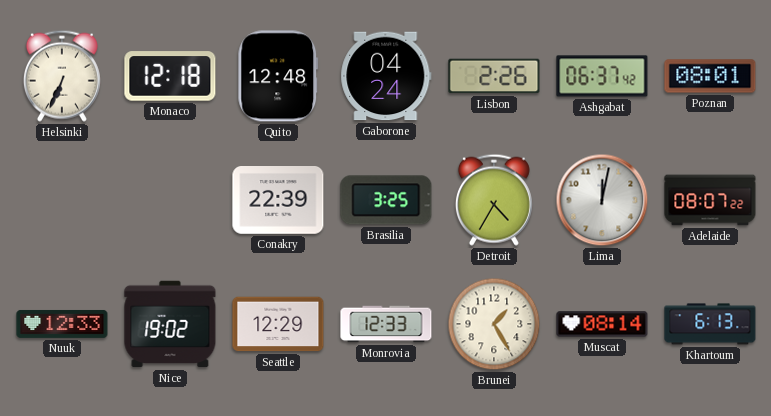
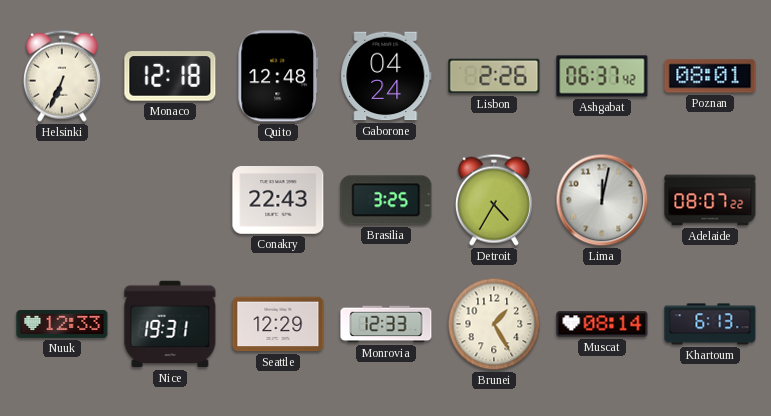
Conakry: 22:39 -> 22:43 (278, 201)
Nice: 19:02 -> 19:31 (170, 324)
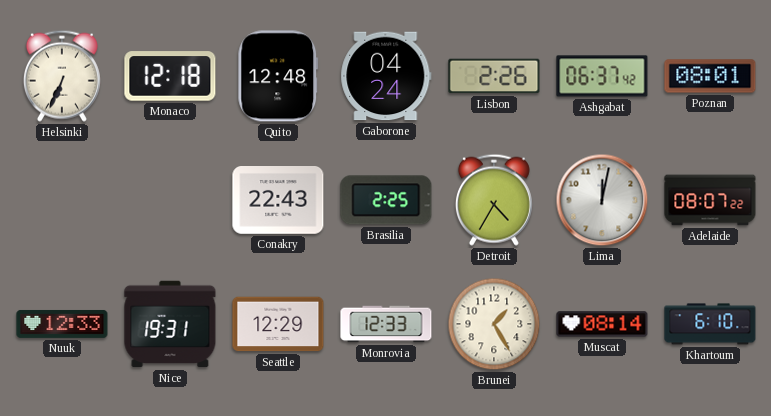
Brasilia: 3:25 -> 2:25 (386, 200)
Khartoum: 6:13 -> 6:10 (710, 324)
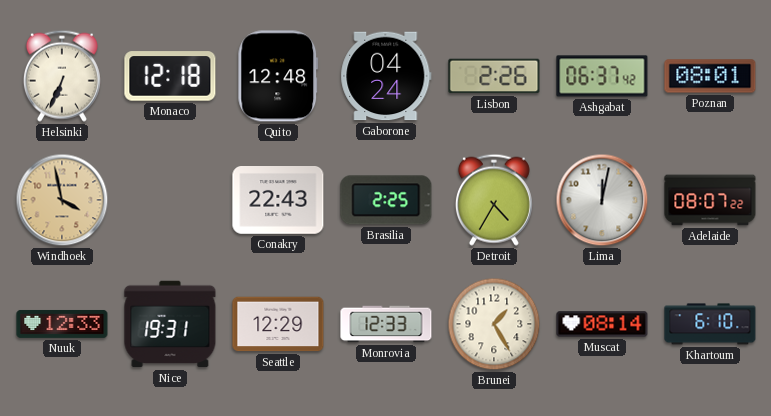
Windhoek: none -> 3:58 (62, 200)
